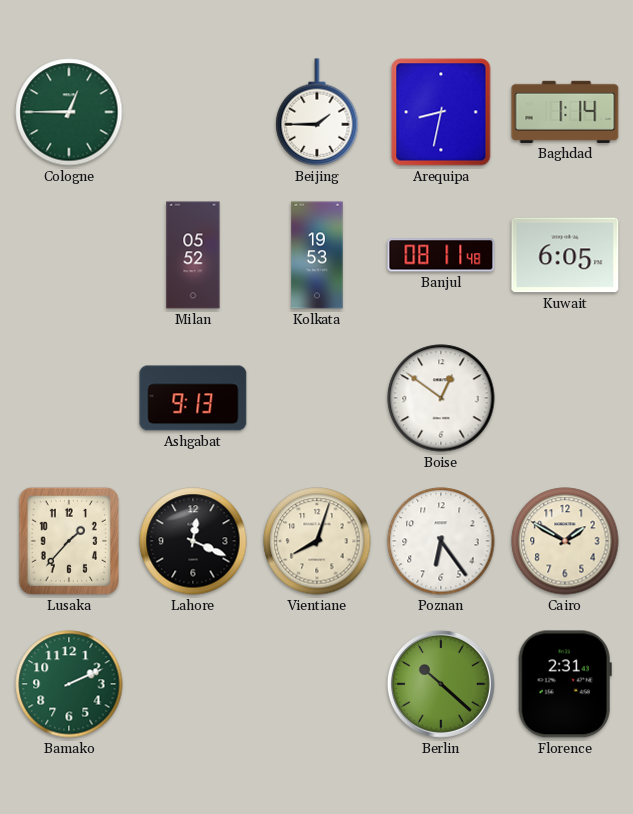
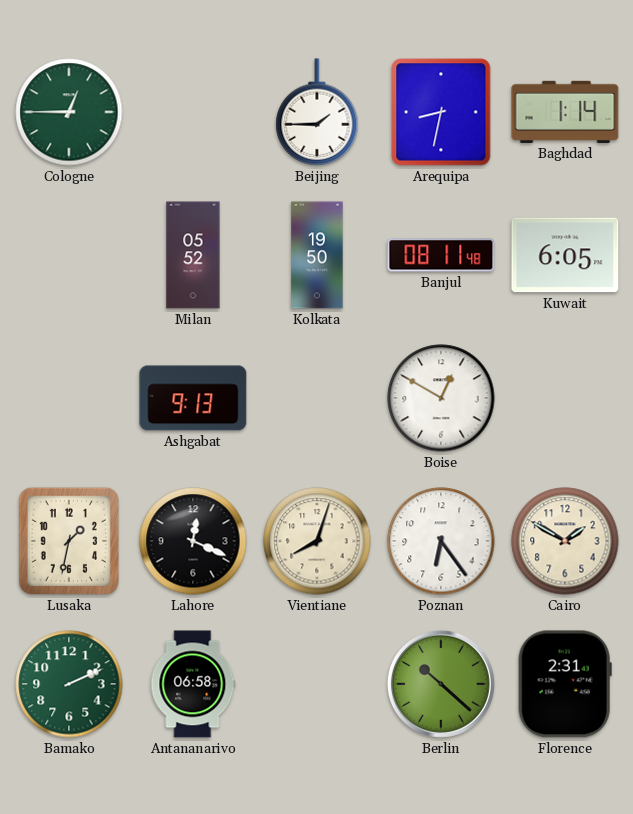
Kolkata: 19:53 -> 19:50 (317, 255)
Boise: 12:51 -> 12:50 (441, 398)
Lusaka: 1:37 -> 1:32 (69, 541)
Antananarivo: none -> 06:58 (193, 684)
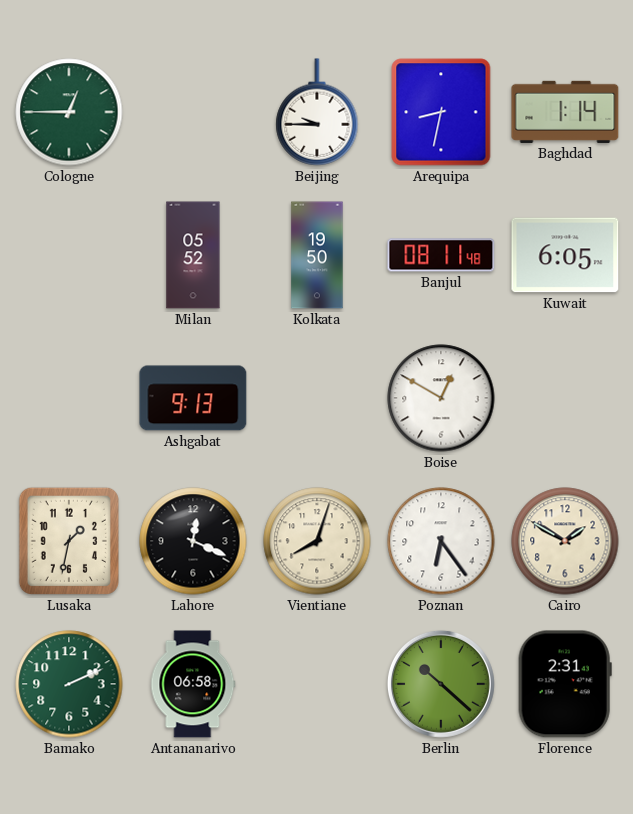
Beijing: 1:45 -> 9:45 (317, 112)
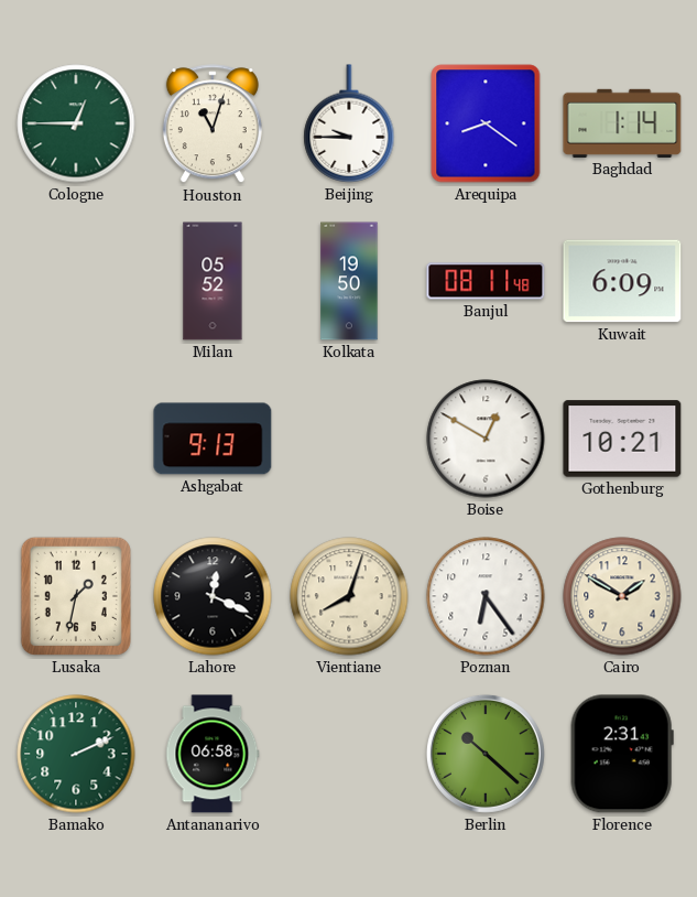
Houston: none -> 11:03 (213, 125)
Arequipa: 8:32 -> 8:21 (486, 123)
Kuwait: 6:05 -> 6:09 (622, 281)
Gothenburg: none -> 10:21 (622, 439)
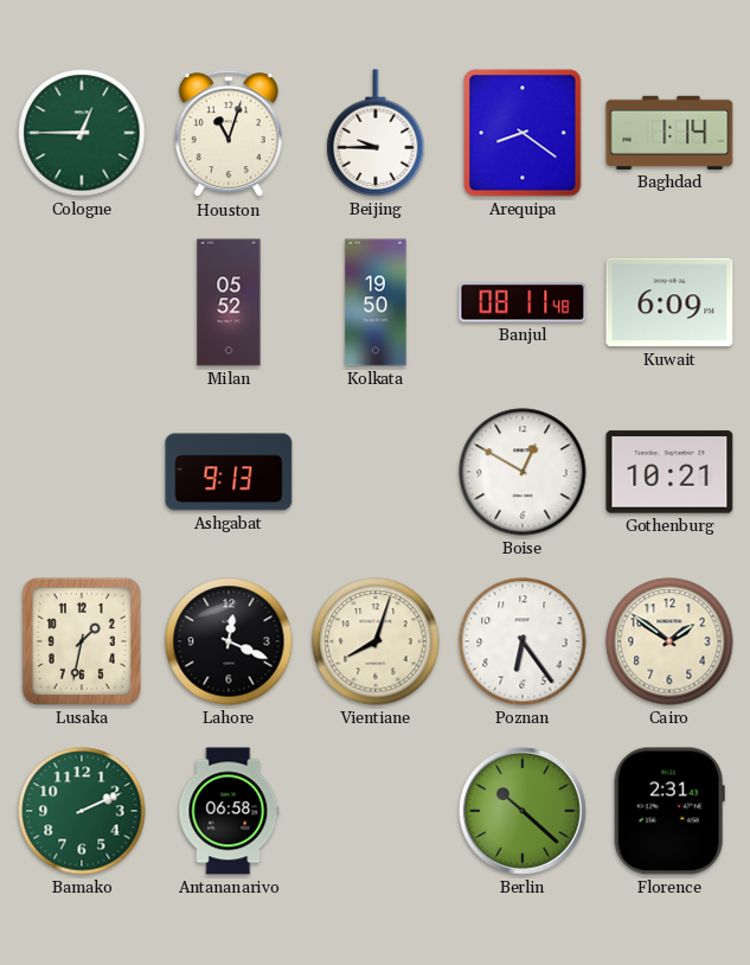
Cairo: 1:50 -> 1:51 (669, 641)
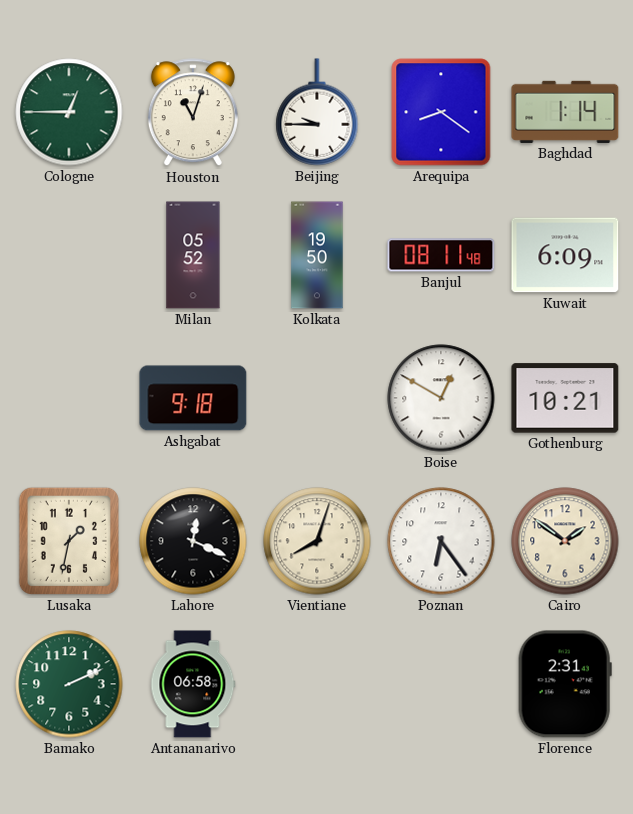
Ashgabat: 9:13 -> 9:18 (193, 398)
Berlin: 10:22 -> none (523, 811)
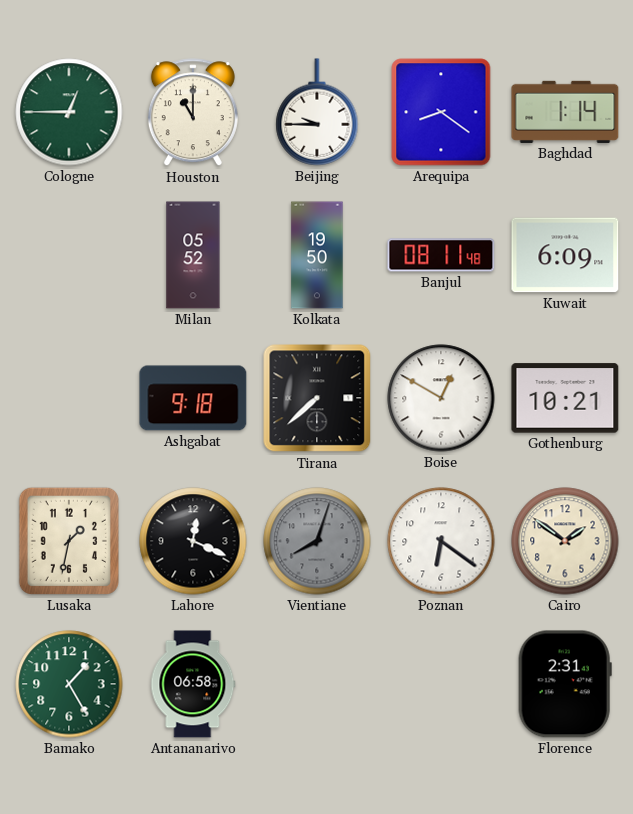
Houston: 11:03 -> 11:00 (193, 113)
Tirana: none -> 7:38 (317, 398)
Vientiane dial: cream -> grey (317, 541)
Poznan: 6:24 -> 6:21 (441, 541)
Bamako: 2:11 -> 1:25 (69, 684)
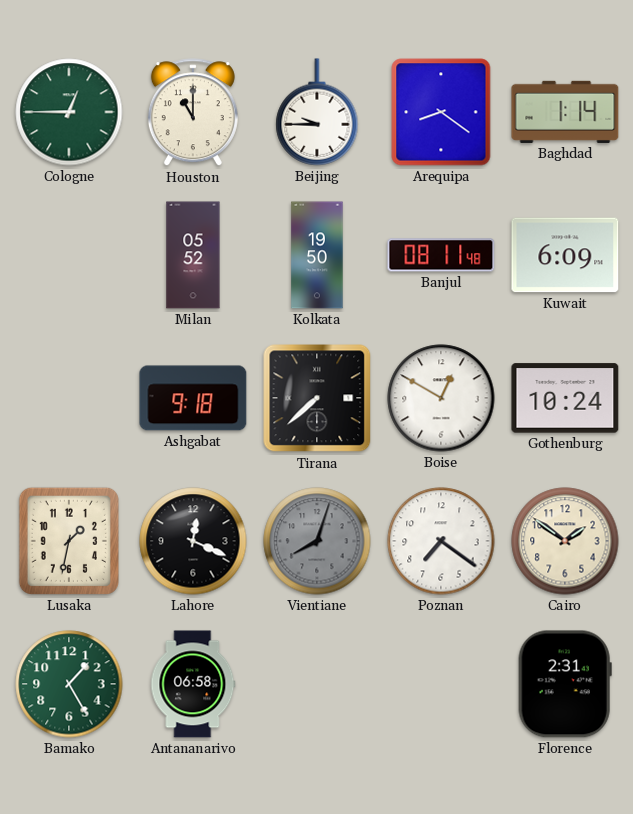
Gothenburg: 10:21 -> 10:24 (565, 398)
Poznan: 6:21 -> 7:21 (441, 541)
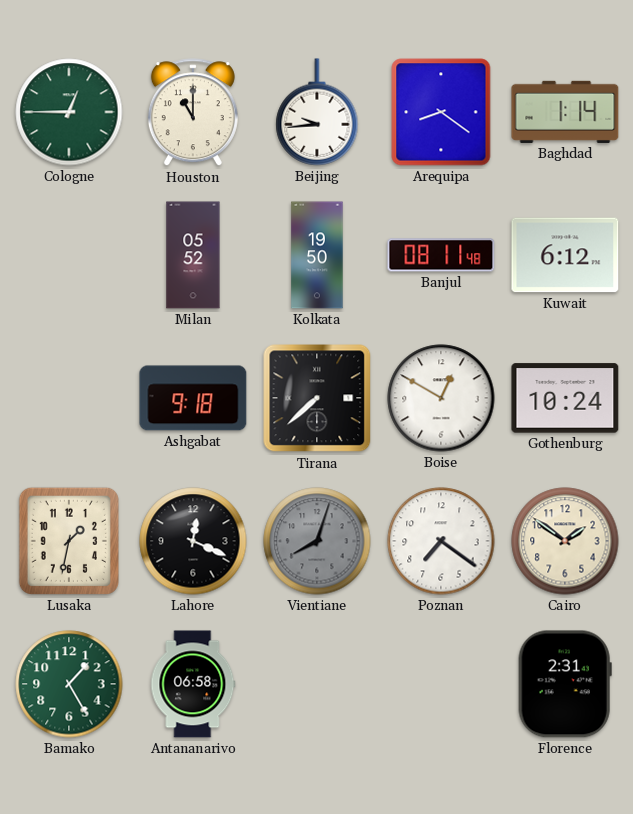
Beijing: 9:45 -> 9:44 (317, 112)
Kuwait: 6:09 -> 6:12 (565, 255)
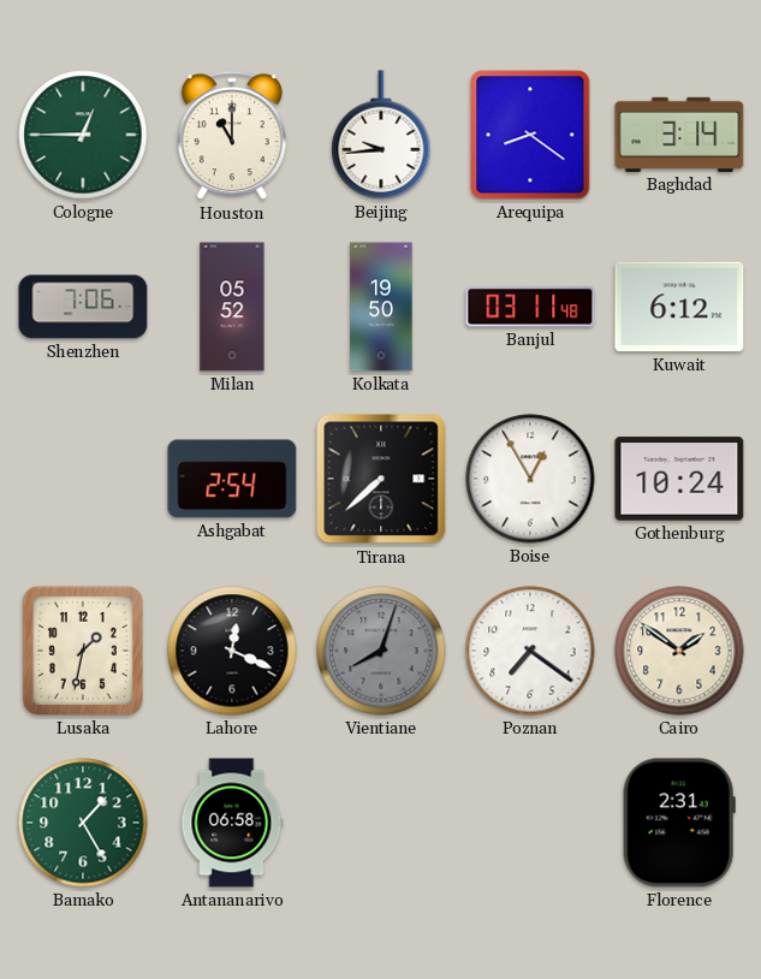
Baghdad: 1:14 -> 3:14 (679, 135)
Shenzhen: none -> 7:06 (83, 307)
Banjul: 08:11 -> 03:11 (530, 307)
Ashgabat: 9:18 -> 2:54 (232, 479)
Boise: 12:50 -> 12:55 (530, 479)
